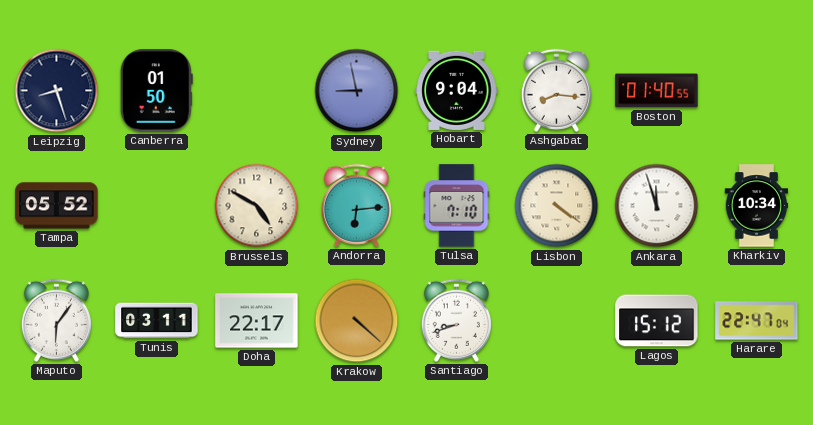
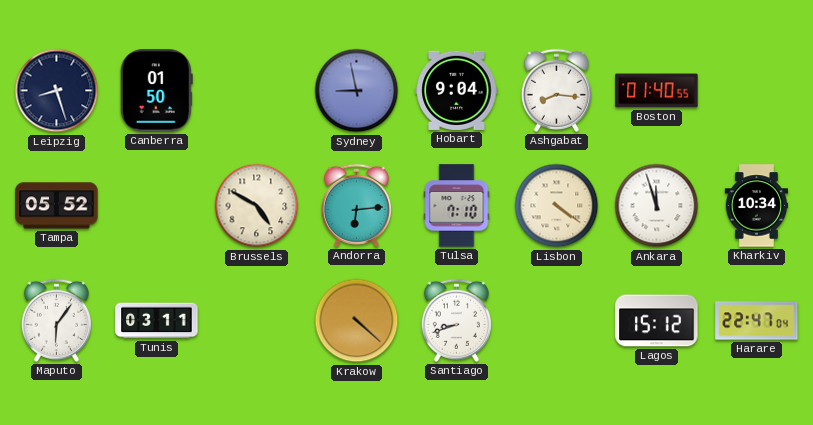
Doha: 22:17 -> none (257, 321)
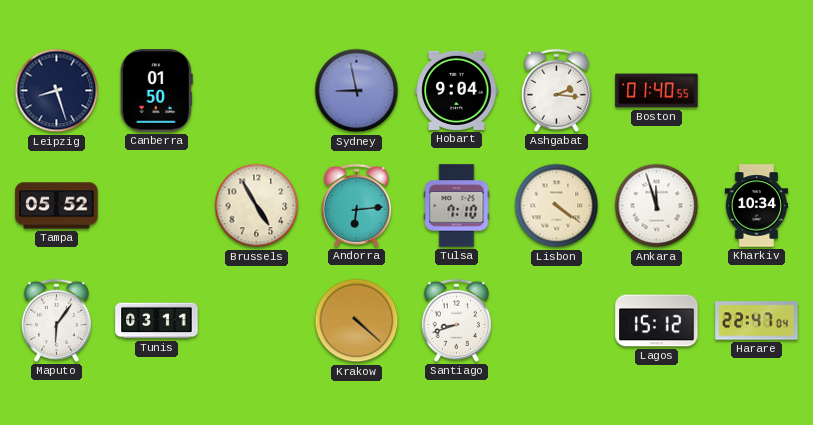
Ashgabat: 8:16 -> 2:16 (556, 90)
Brussels: 4:50 -> 4:55 (257, 206)
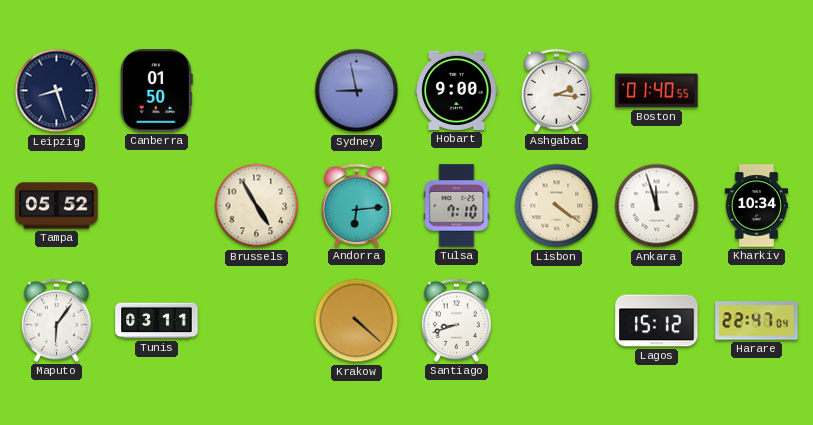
Hobart: 9:04 -> 9:00 (457, 90)
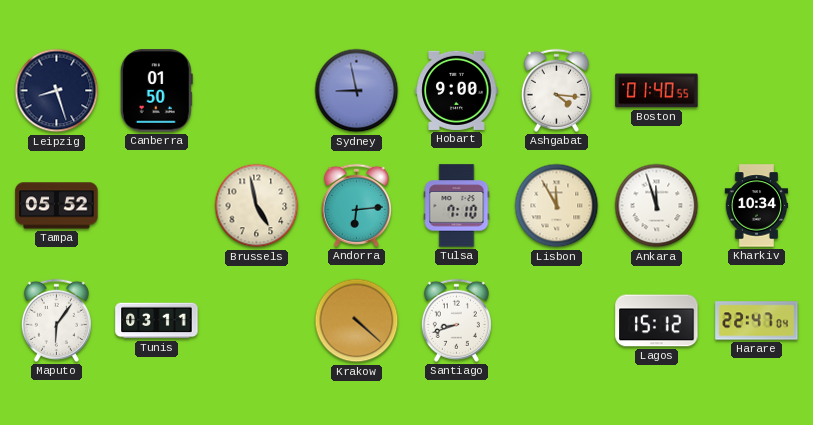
Ashgabat: 2:16 -> 4:16 (556, 90)
Brussels: 4:55 -> 4:58 (257, 206)
Lisbon: 4:21 -> 11:55 (557, 206)
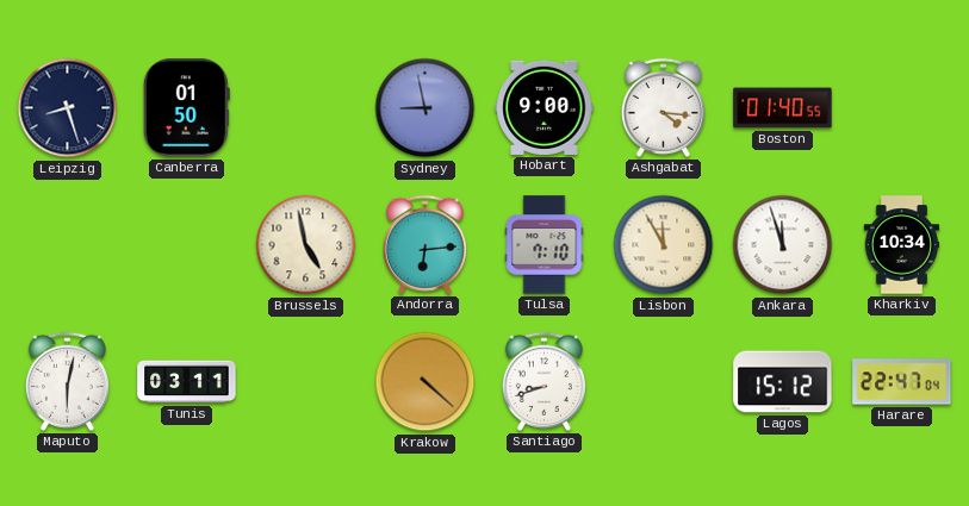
Tampa: 05:52 -> none (57, 206)
Maputo: 6:06 -> 6:02 (67, 381)
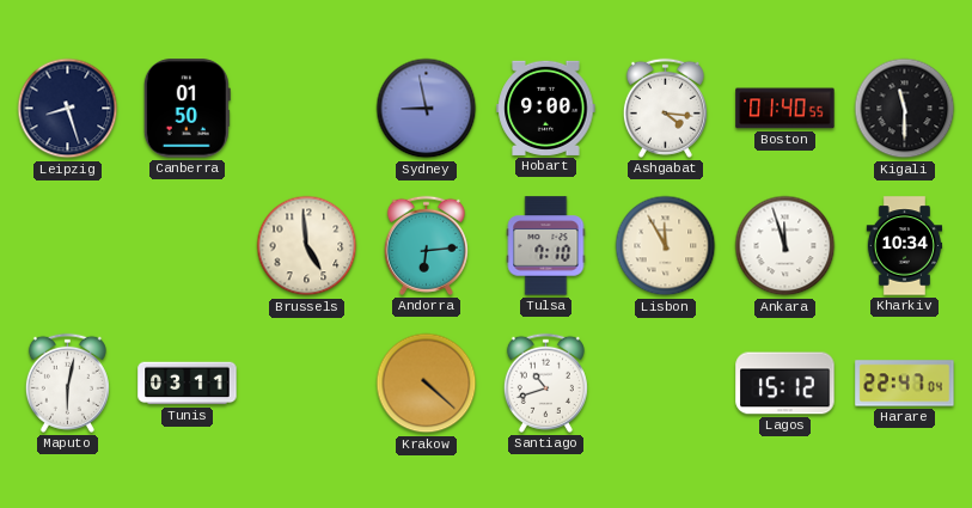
Kigali: none -> 11:30 (905, 109)
Brussels: 4:58 -> 4:59 (307, 246)
Santiago: 8:42 -> 10:42 (545, 382)
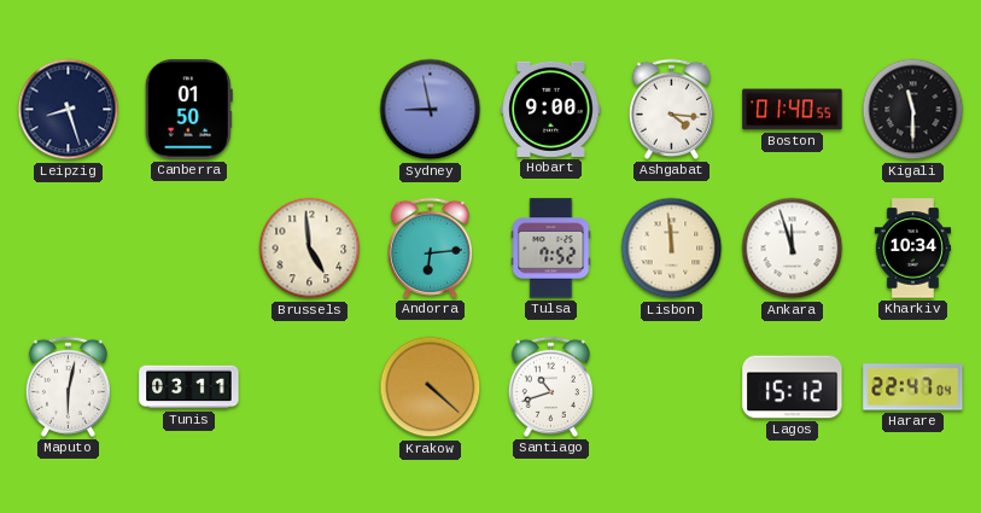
Tulsa: 7:10 -> 7:52 (551, 249)
Lisbon: 11:55 -> 11:59 (672, 249)
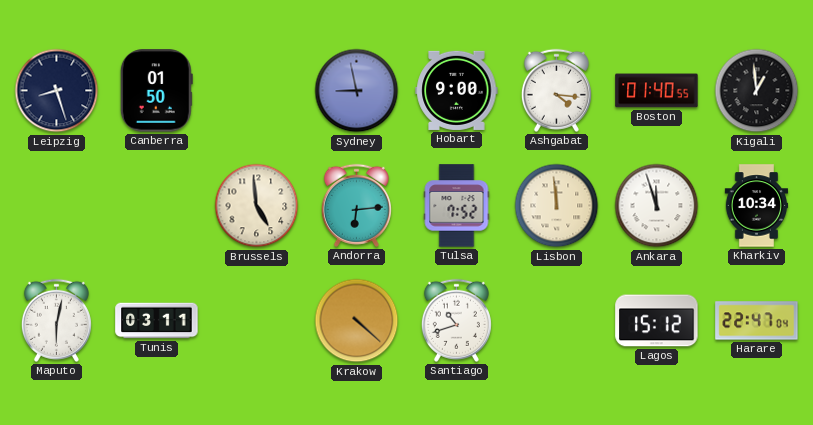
Kigali: 11:30 -> 12:59 (757, 91)
